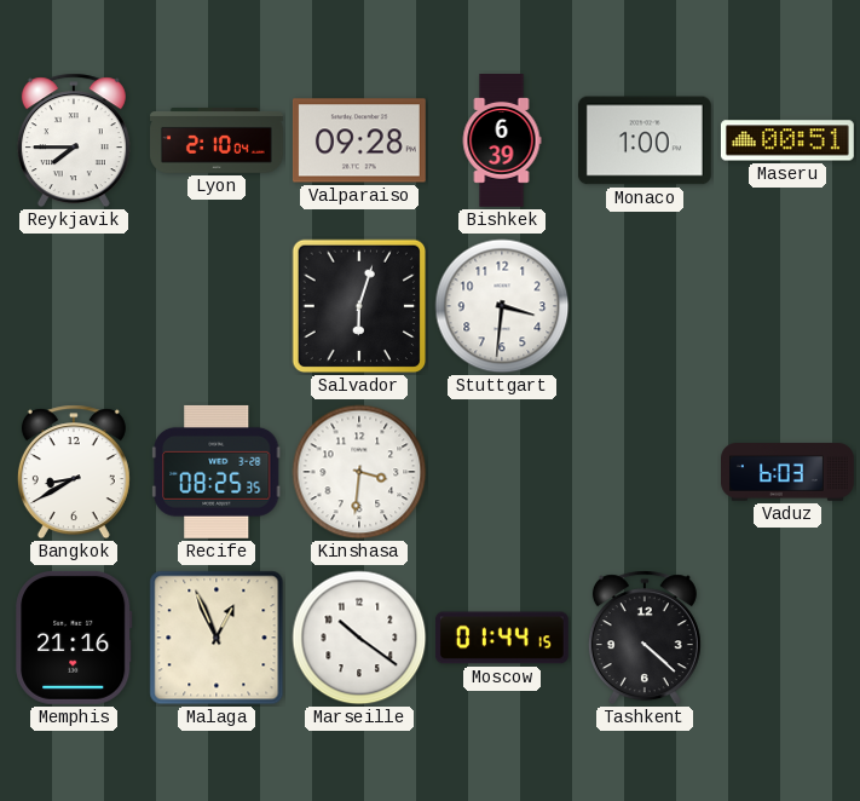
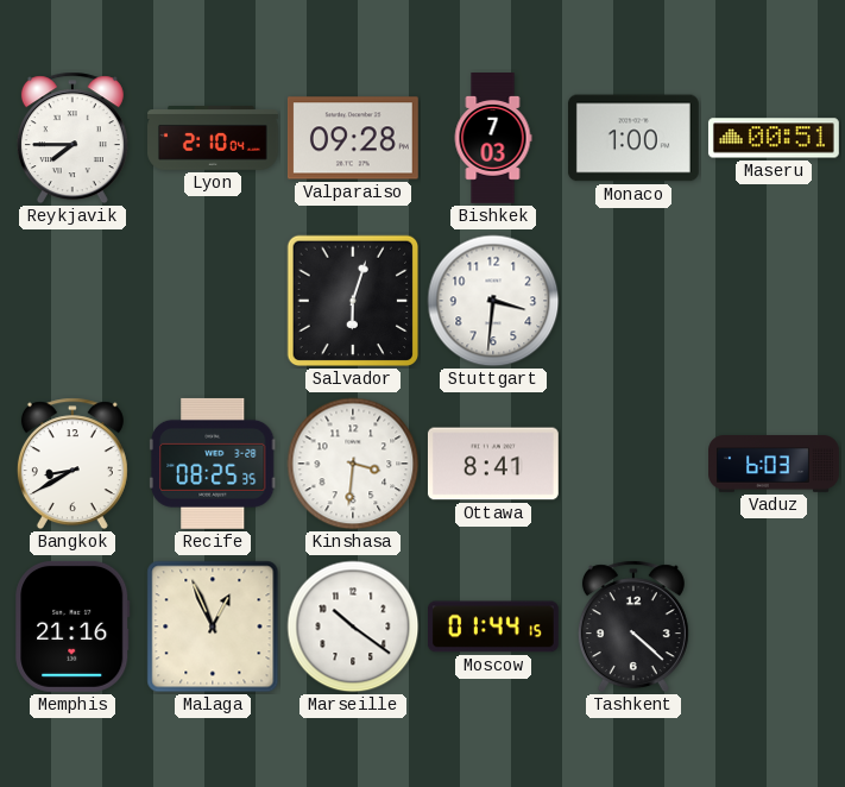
Bishkek: 6:39 -> 7:03 (493, 139)
Ottawa: none -> 8:41 (493, 464)
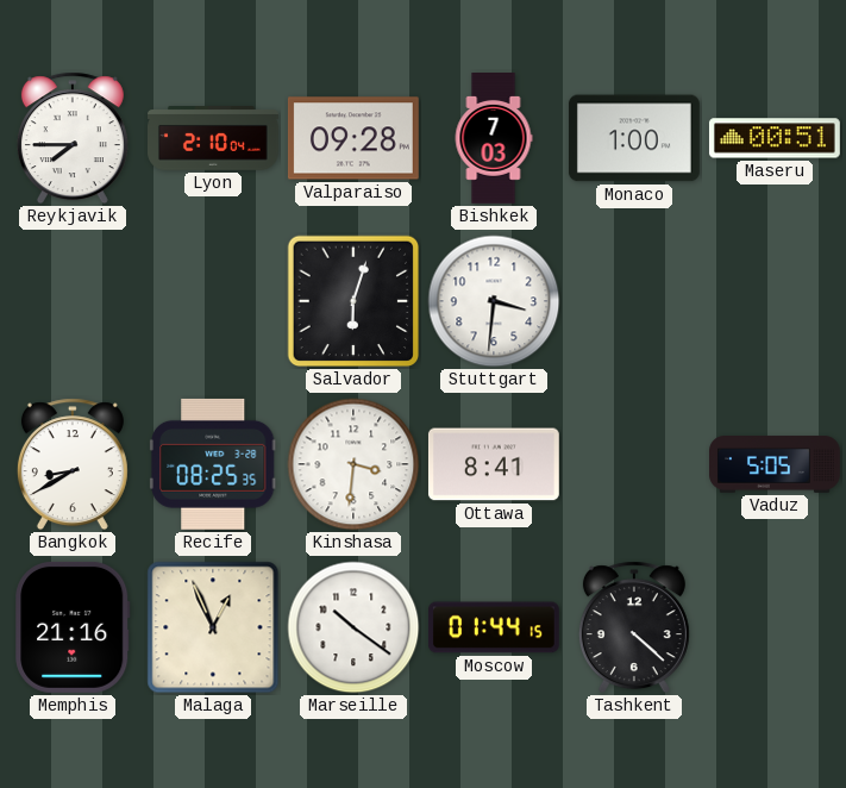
Vaduz: 6:03 -> 5:05 (776, 464)
